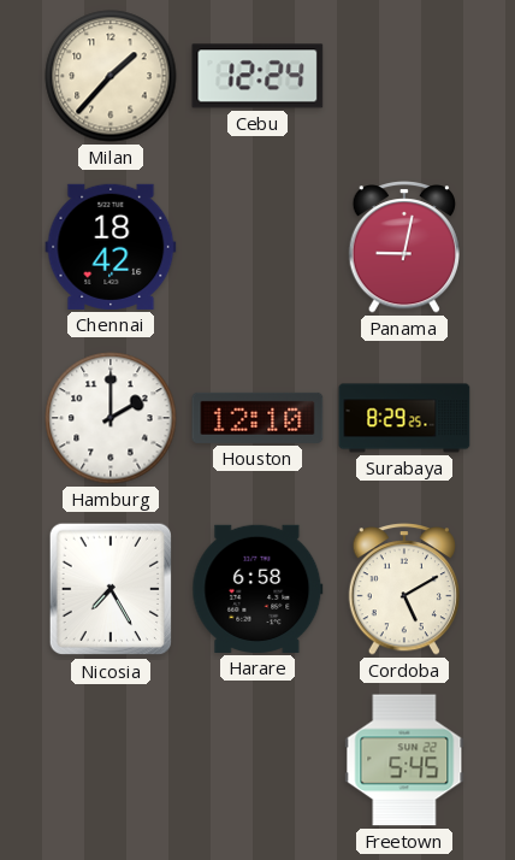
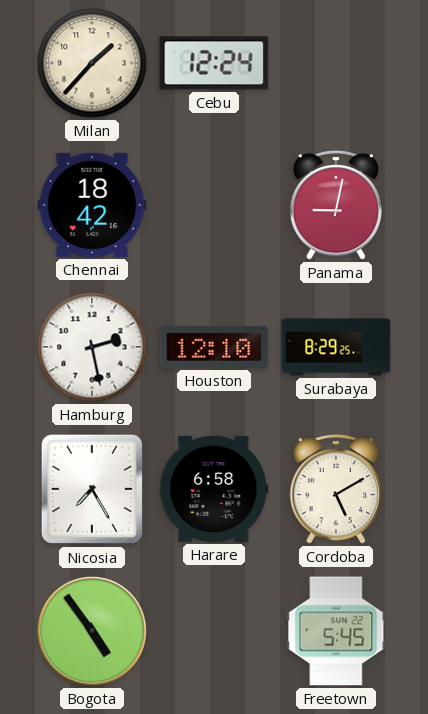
Hamburg: 2:00 -> 2:28 (92, 347)
Bogota: none -> 4:54 (92, 631)
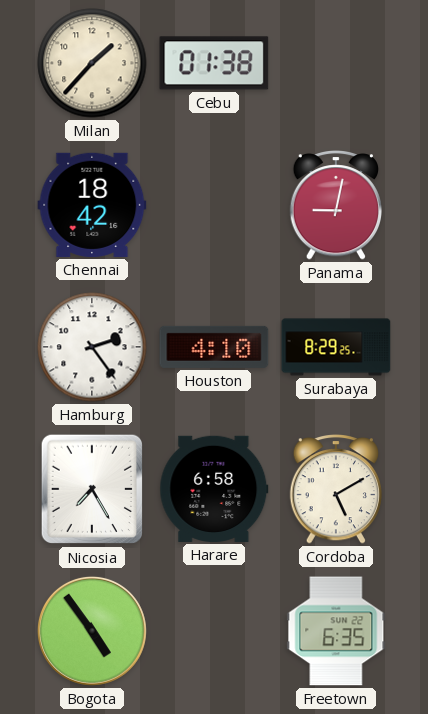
Cebu: 12:24 -> 01:38 (214, 63)
Hamburg: 2:28 -> 2:24 (92, 347)
Houston: 12:10 -> 4:10 (214, 347)
Freetown: 5:45 -> 6:35 (336, 631)
